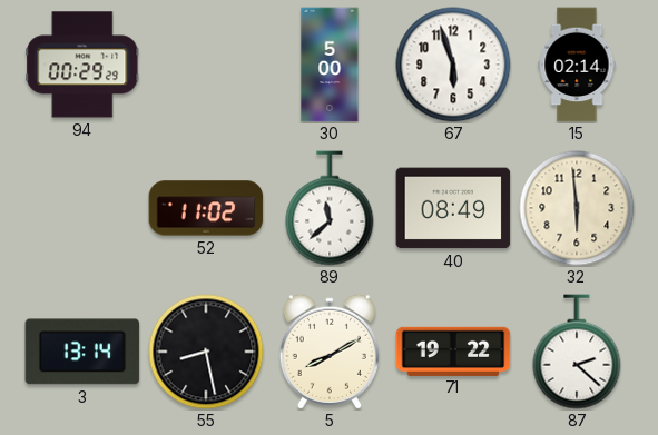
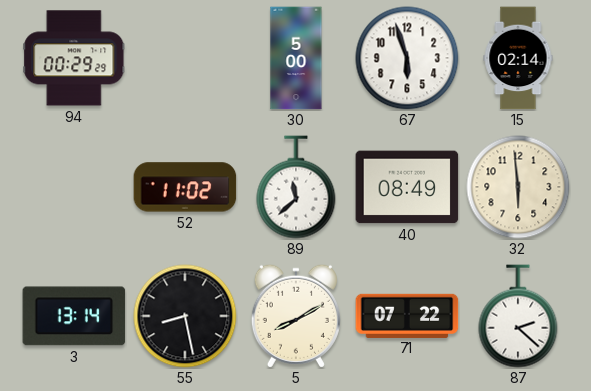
71: 19:22 -> 07:22 (407, 315)
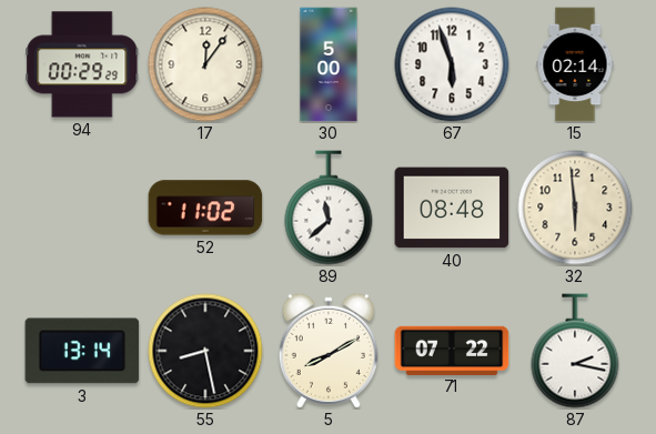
17: none -> 12:06 (205, 64)
40: 08:49 -> 08:48 (452, 208)
87: 2:22 -> 2:17 (575, 351)
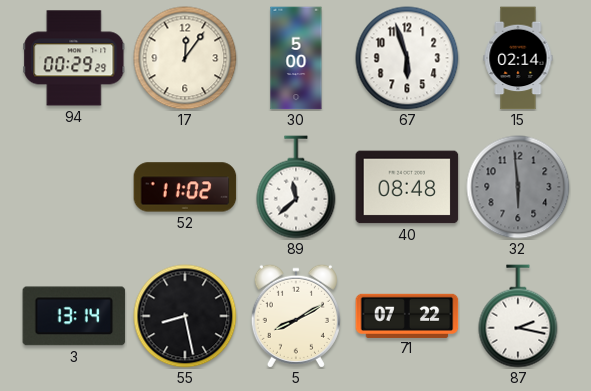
32 dial: cream -> grey (518, 187)
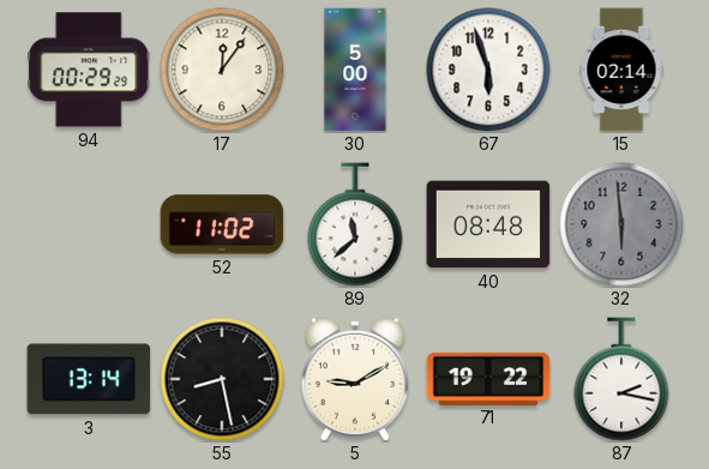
5: 8:10 -> 9:10 (355, 379)
71: 07:22 -> 19:22 (488, 378)
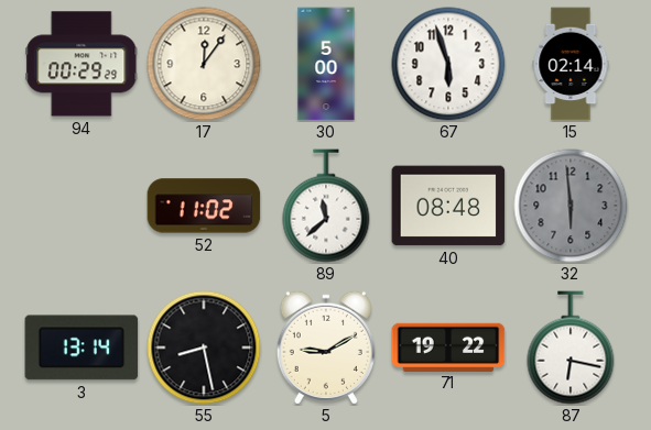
87: 2:17 -> 6:17 (571, 348)
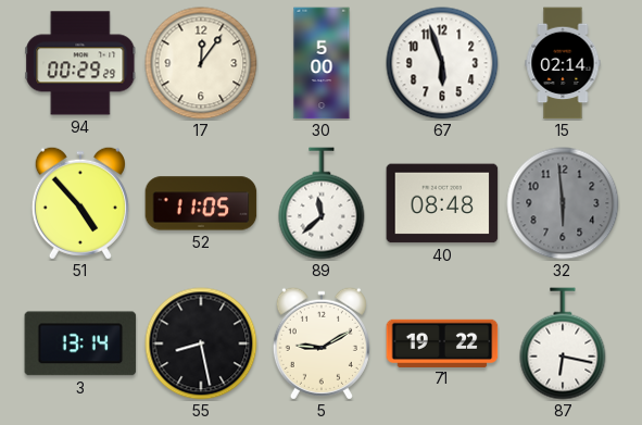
51: none -> 4:53 (80, 203)
52: 11:02 -> 11:05 (201, 203)
